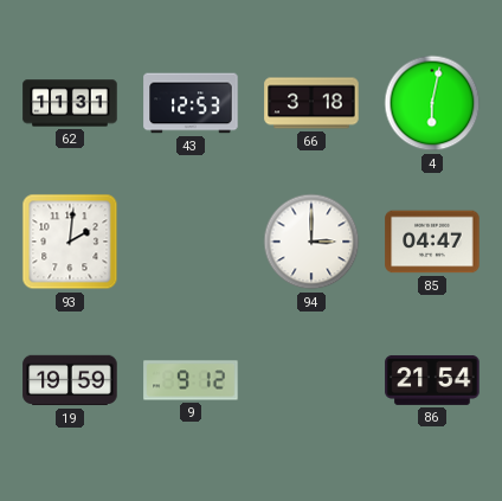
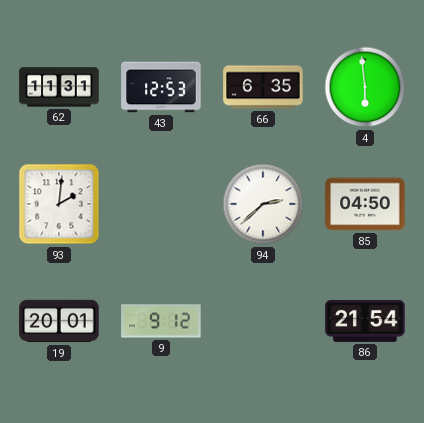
66: 3:18 -> 6:35 (263, 87)
4: 6:02 -> 5:59 (365, 87)
94: 3:00 -> 2:38 (263, 204)
85: 04:47 -> 04:50 (365, 204)
19: 19:59 -> 20:01 (59, 321)
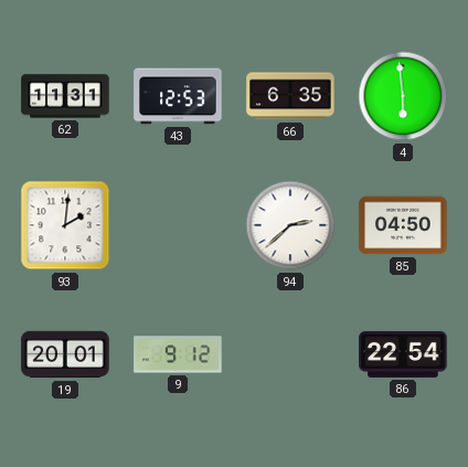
86: 21:54 -> 22:54 (403, 354)
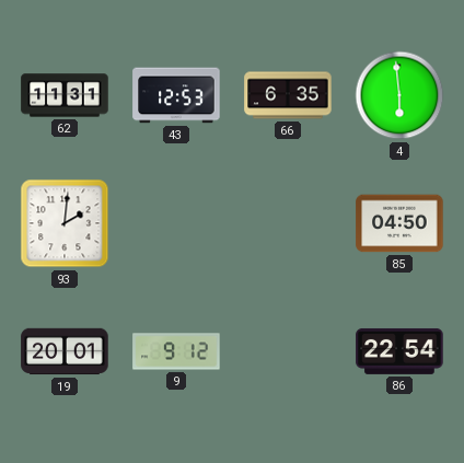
94: 2:38 -> none (290, 225)
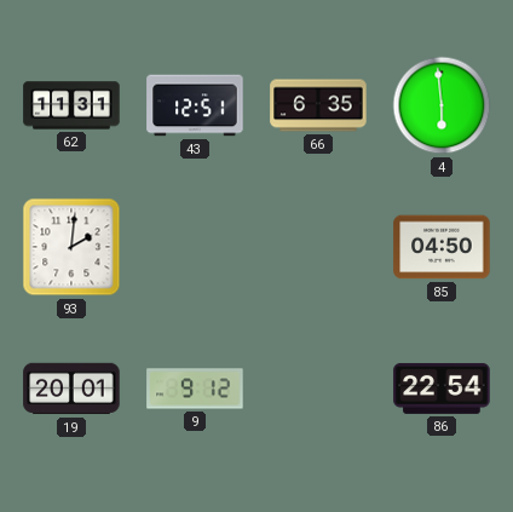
43: 12:53 -> 12:51 (195, 105)
